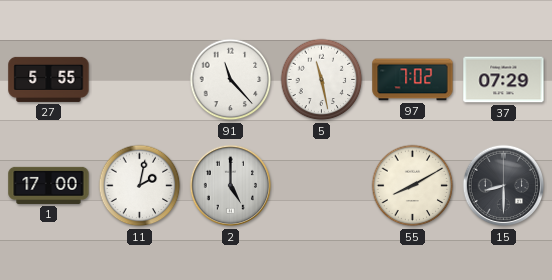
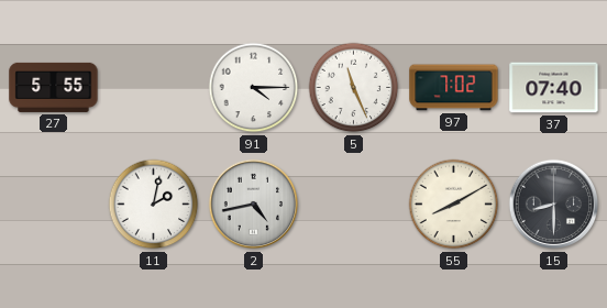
91: 11:23 -> 4:15 (254, 88)
5: 11:28 -> 11:26 (354, 88)
37: 07:29 -> 07:40 (554, 88)
1: 17:00 -> none (49, 185)
2: 5:00 -> 4:43 (254, 205)
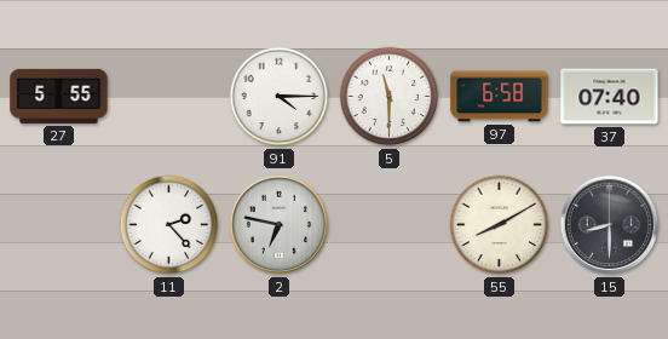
5: 11:26 -> 11:30 (390, 97)
97: 7:02 -> 6:58 (500, 97)
11: 2:02 -> 2:23 (169, 225)
2: 4:43 -> 6:47 (280, 225)
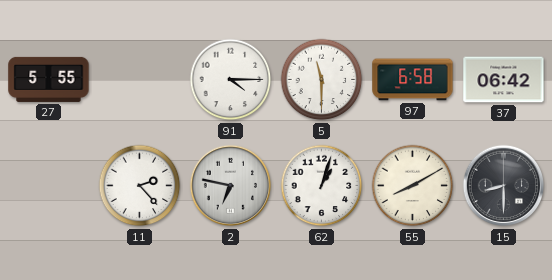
37: 07:40 -> 06:42 (504, 80)
62: none -> 1:03 (322, 186)
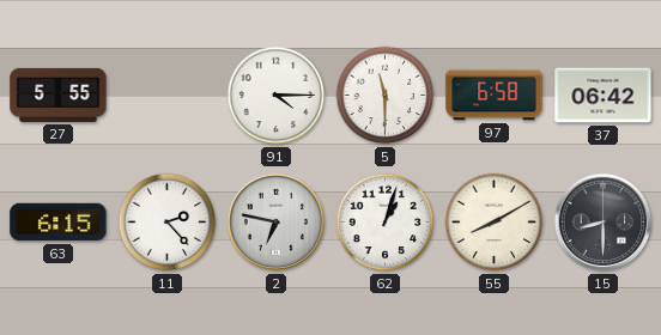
63: none -> 6:15 (59, 223)
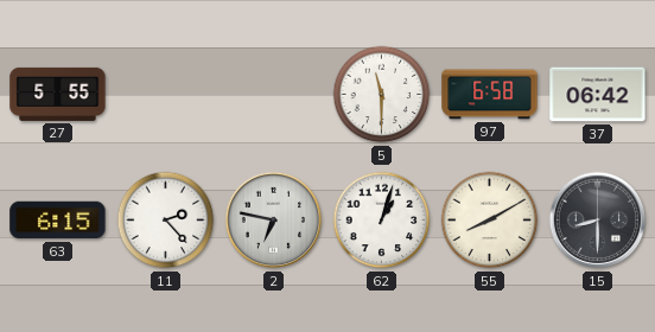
91: 4:15 -> none (277, 96)
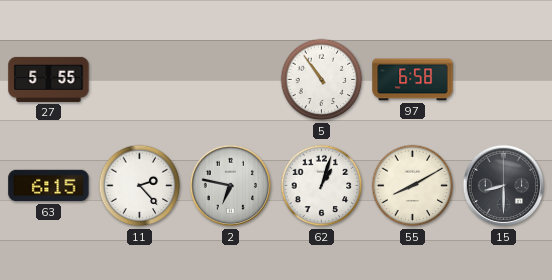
5: 11:30 -> 10:54 (322, 80)
37: 06:42 -> none (598, 95)
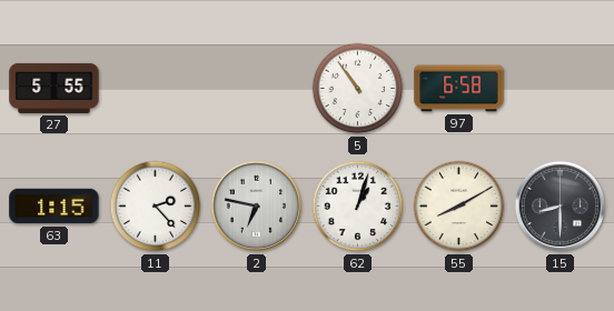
63: 6:15 -> 1:15 (55, 207)
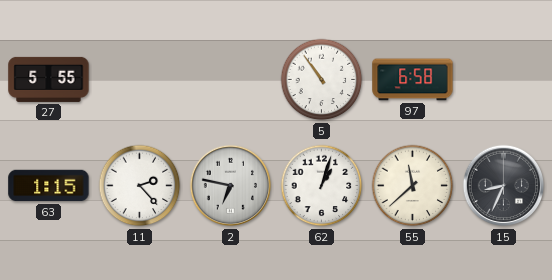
55: 8:10 -> 11:38 (413, 186)
15: 8:30 -> 8:34 (504, 186)
